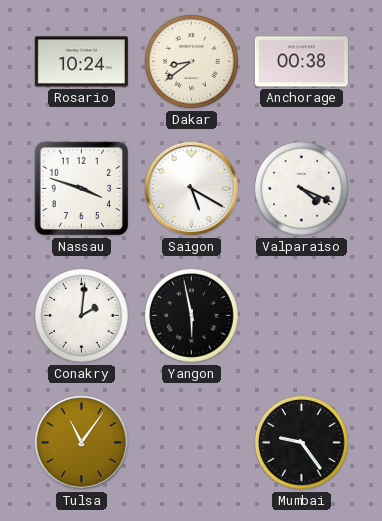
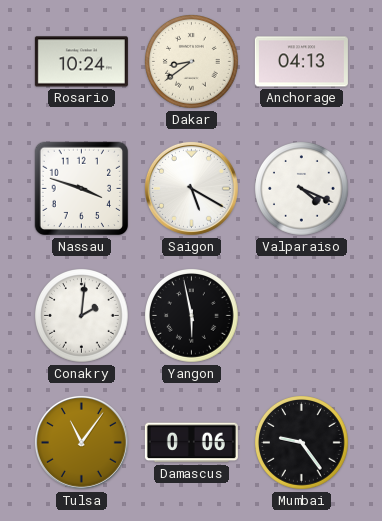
Anchorage: 00:38 -> 04:13 (301, 62)
Damascus: none -> 0:06 (191, 443)
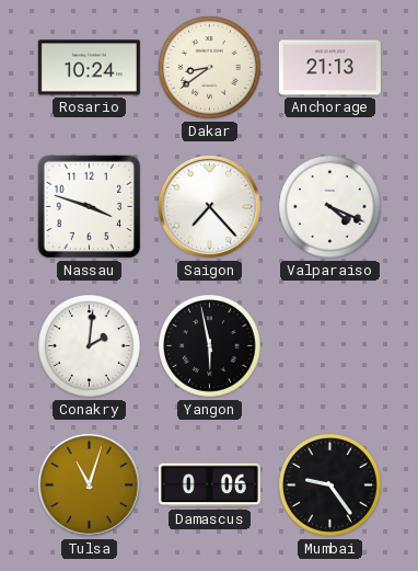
Anchorage: 04:13 -> 21:13 (329, 68)
Saigon: 5:20 -> 7:23 (209, 206)
Tulsa: 11:06 -> 11:03 (89, 484)
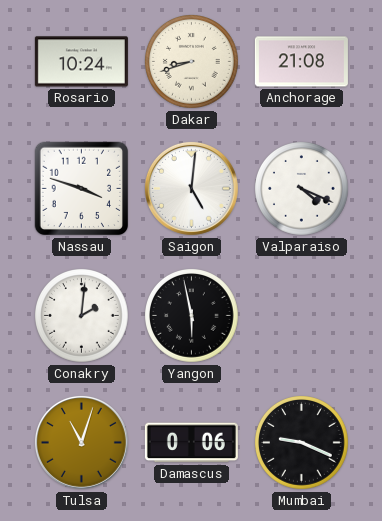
Dakar: 8:39 -> 8:42 (192, 62)
Anchorage: 21:13 -> 21:08 (301, 62)
Saigon: 7:23 -> 5:01 (191, 188)
Mumbai: 9:24 -> 9:19 (302, 443)
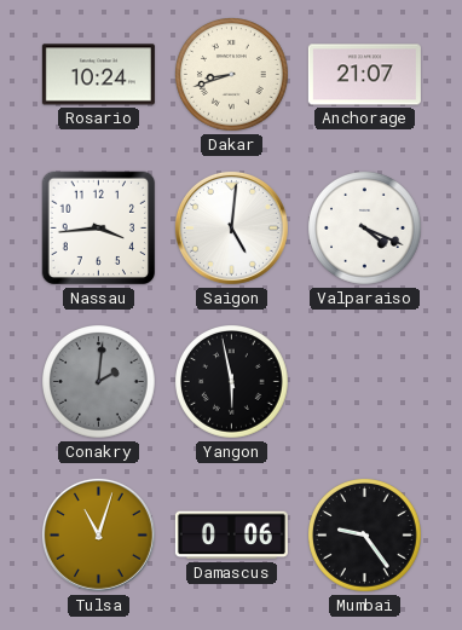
Anchorage: 21:08 -> 21:07 (364, 75)
Nassau: 3:48 -> 3:44 (99, 229)
Conakry dial: white -> grey (99, 382)
Mumbai: 9:19 -> 9:24 (365, 536)
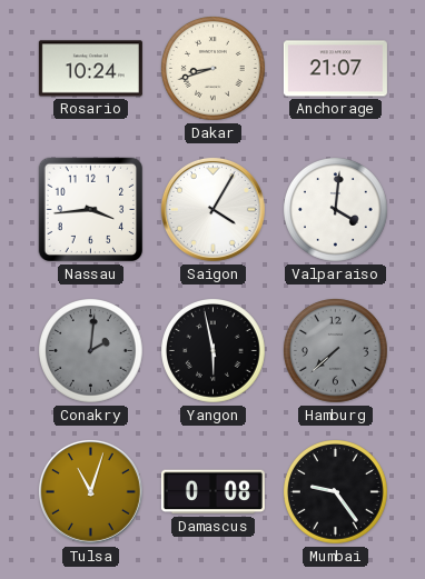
Saigon: 5:01 -> 4:05 (212, 209)
Valparaiso: 4:19 -> 4:01 (336, 210)
Hamburg: none -> 7:38 (336, 351)
Damascus: 0:06 -> 0:08 (212, 492)
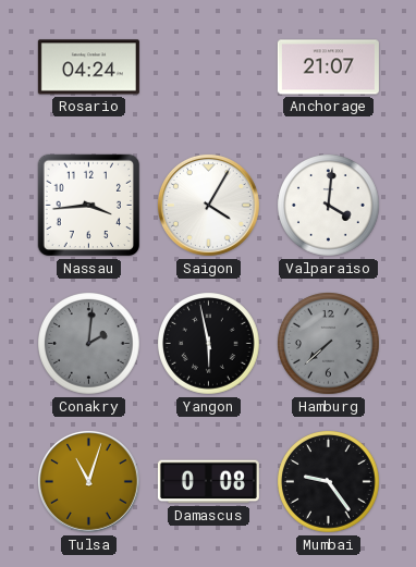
Rosario: 10:24 -> 04:24 (88, 67)
Dakar: 8:42 -> none (214, 69)
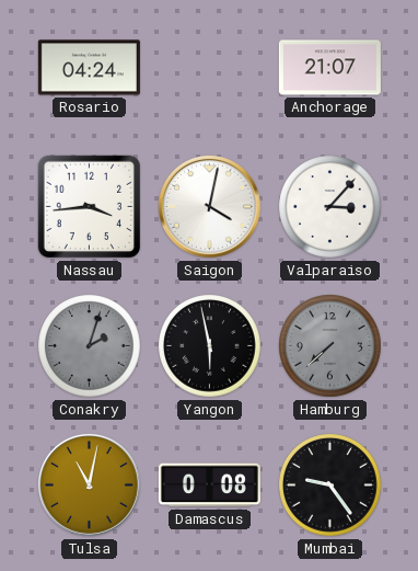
Saigon: 4:05 -> 4:02 (209, 206)
Valparaiso: 4:01 -> 3:07 (330, 207)
Conakry: 2:01 -> 2:03 (90, 346)
Tulsa: 11:03 -> 11:02 (89, 484)
